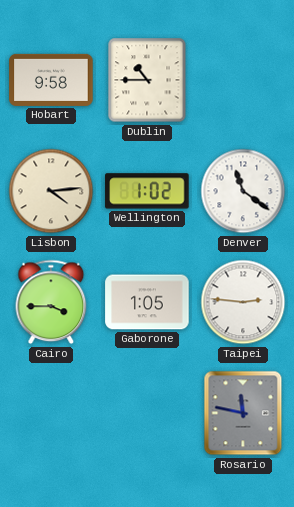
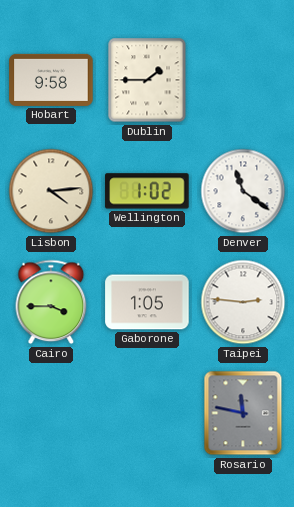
Dublin: 10:45 -> 1:45 (147, 80)
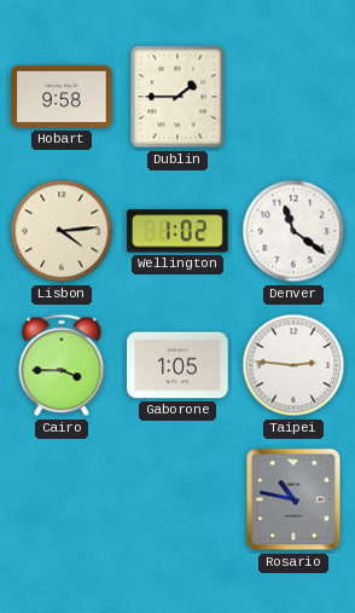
Rosario: 11:47 -> 10:47 (293, 499)
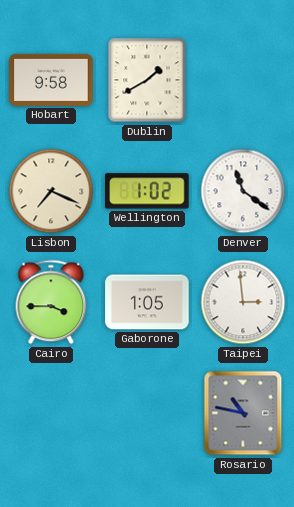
Dublin: 1:45 -> 1:40 (147, 80)
Lisbon: 4:14 -> 7:19 (51, 191)
Taipei: 2:46 -> 2:59 (243, 302)
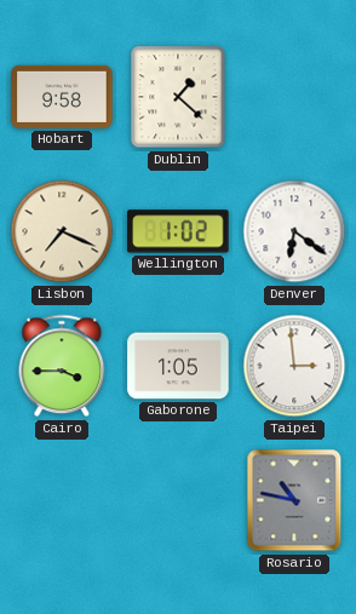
Dublin: 1:40 -> 1:22 (178, 97)
Denver: 11:21 -> 6:21 (294, 231)
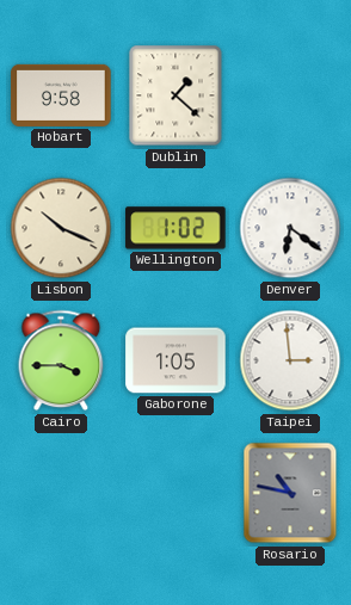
Lisbon: 7:19 -> 10:19 (61, 228)
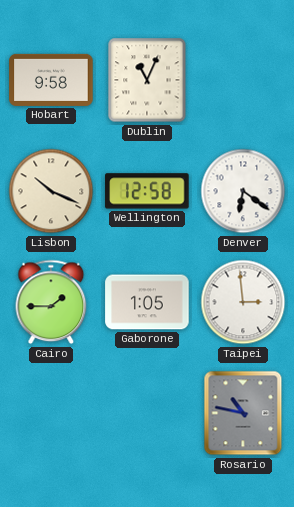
Dublin: 1:22 -> 11:04 (147, 80)
Wellington: 1:02 -> 12:58 (147, 191)
Cairo: 3:45 -> 1:45 (51, 302)
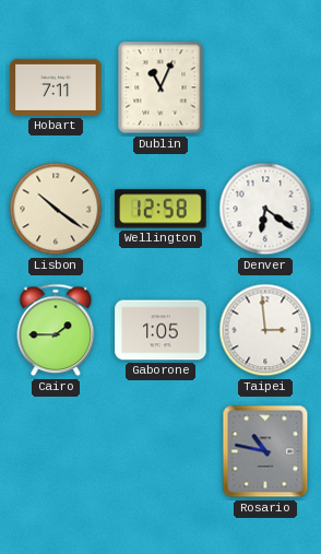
Hobart: 9:58 -> 7:11 (56, 87)
Lisbon: 10:19 -> 10:21 (56, 209)
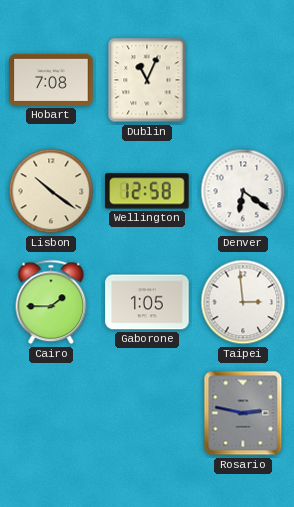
Hobart: 7:11 -> 7:08 (51, 80)
Rosario: 10:47 -> 2:47 (243, 413)
